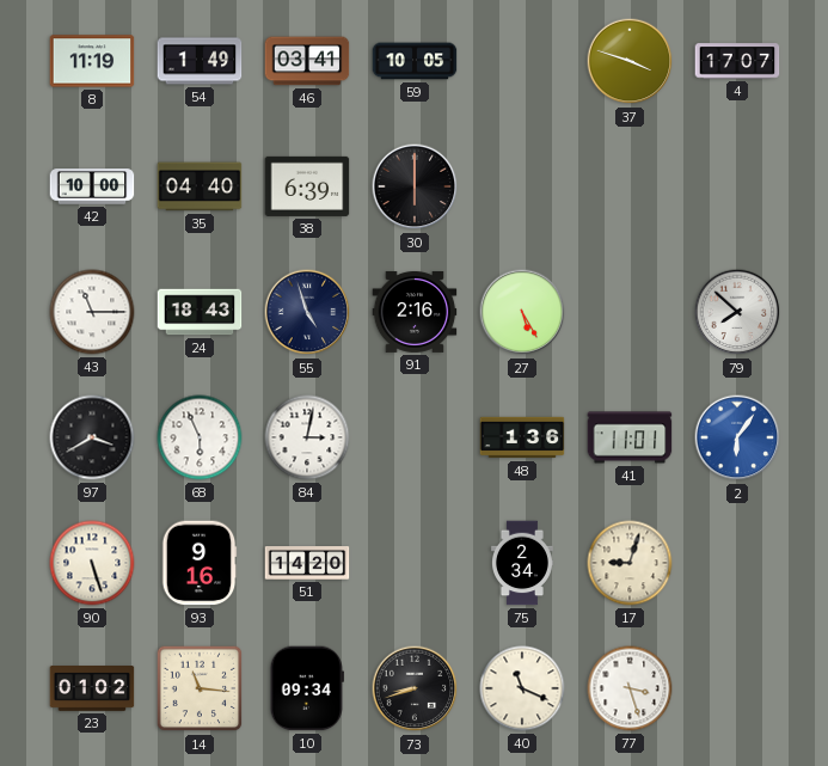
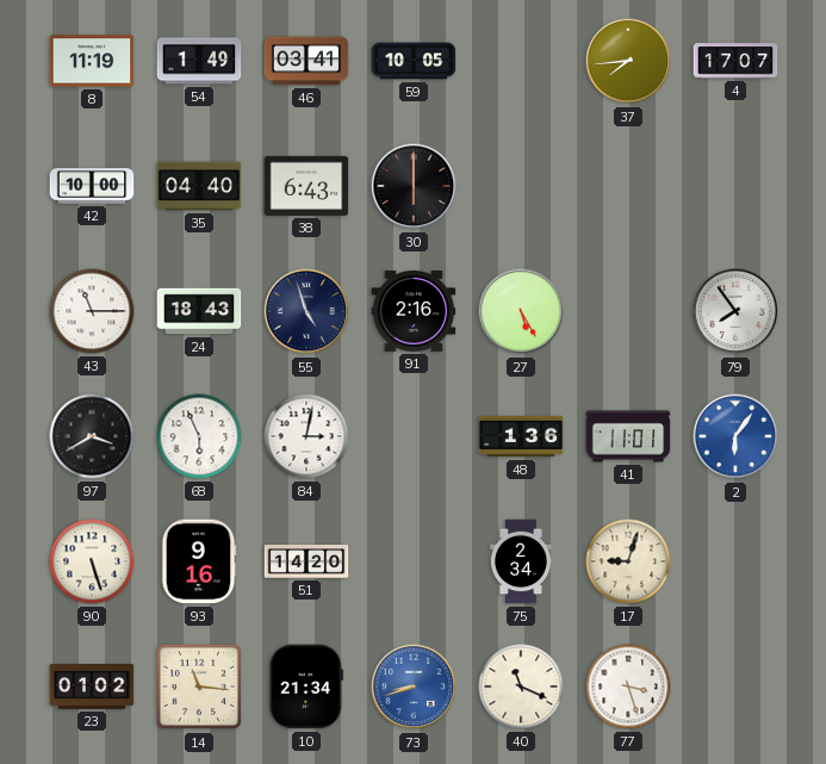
37: 3:48 -> 7:44 (628, 61)
38: 6:39 -> 6:43 (306, 186)
79: 7:52 -> 7:54 (735, 311)
10: 09:34 -> 21:34 (305, 687)
73 dial: black -> blue (414, 687)
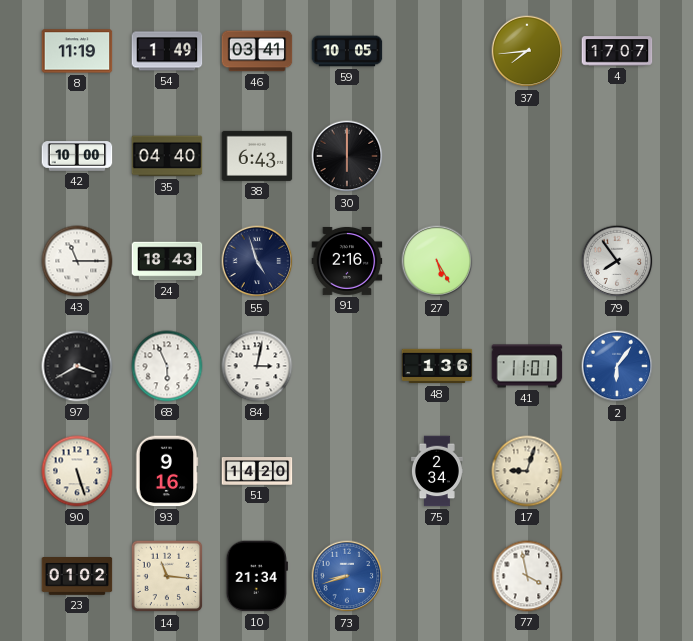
40: 11:19 -> none (521, 687)
77: 3:27 -> 3:58 (527, 576)
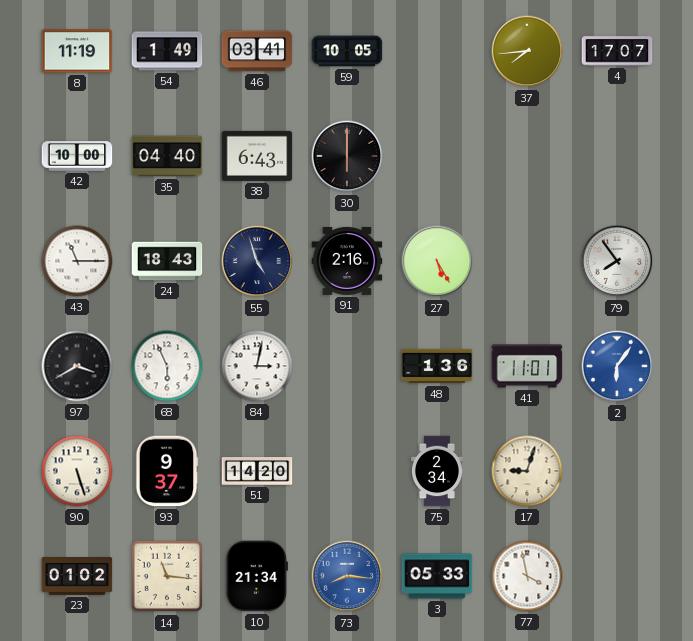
93: 9:16 -> 9:37 (167, 471)
73: 8:42 -> 8:16 (347, 576)
3: none -> 05:33 (437, 576)
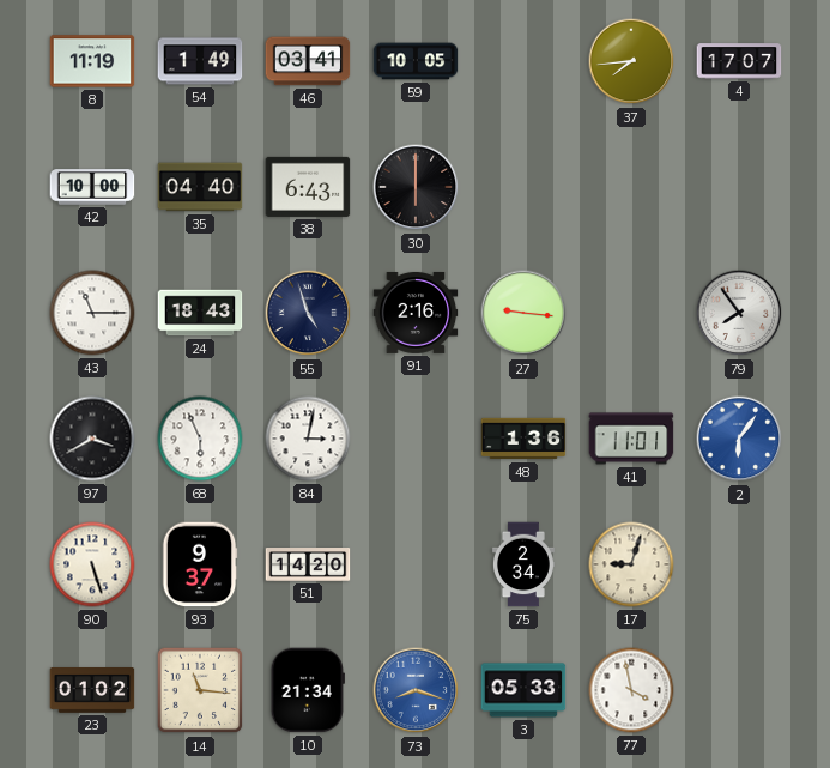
27: 5:25 -> 9:16 (523, 313)
73: 8:16 -> 8:18 (416, 690)
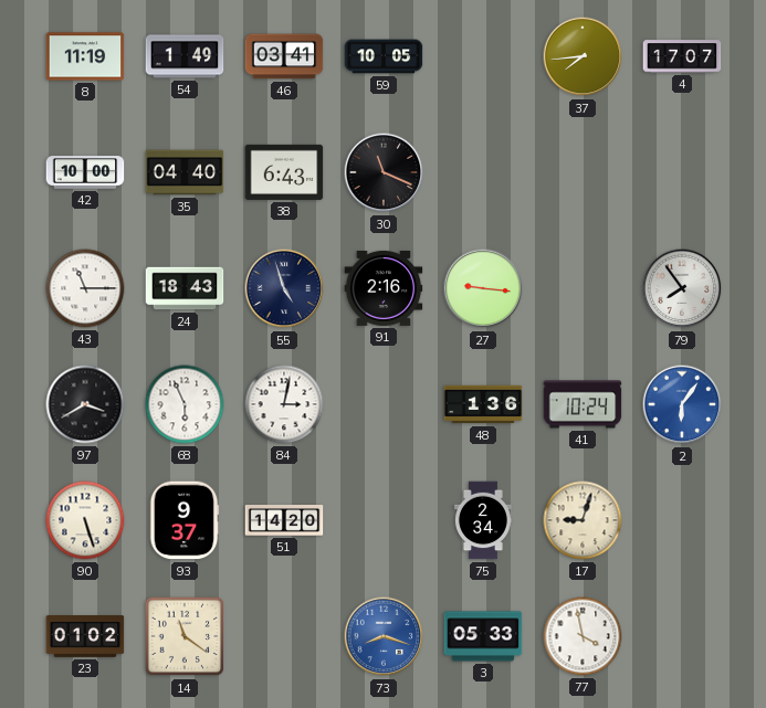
30: 6:00 -> 11:19 (384, 172)
41: 11:01 -> 10:24 (583, 404)
14: 11:16 -> 11:21 (185, 636)
10: 21:34 -> none (307, 690)
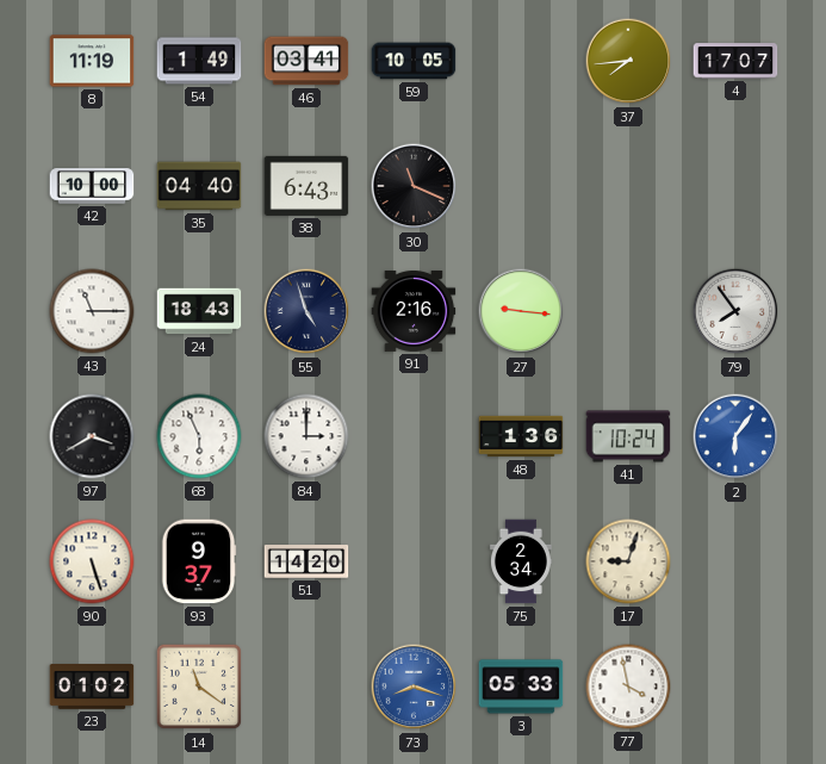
84: 3:02 -> 3:00 (306, 436)
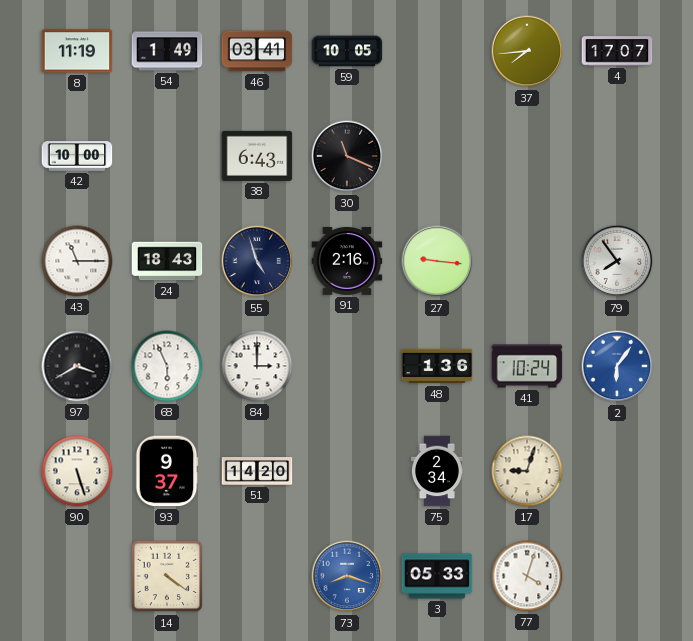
35: 04:40 -> none (199, 186)
23: 01:02 -> none (92, 688)
14: 11:21 -> 4:21 (167, 576)
77: 3:58 -> 4:03 (527, 576)
